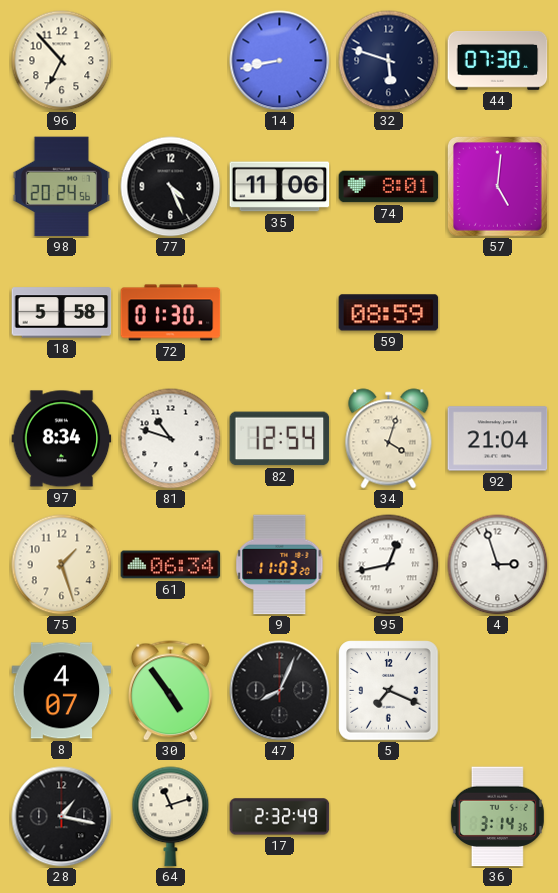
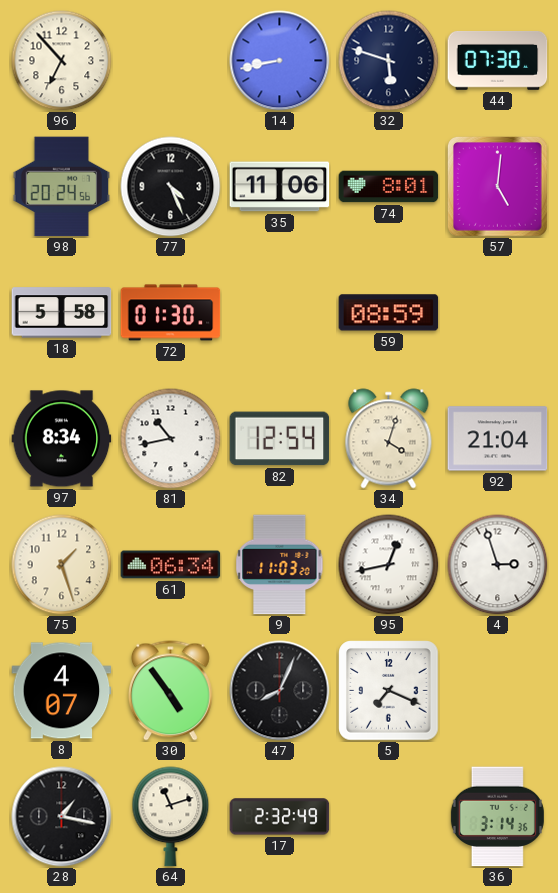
81: 10:48 -> 10:43 (171, 439)
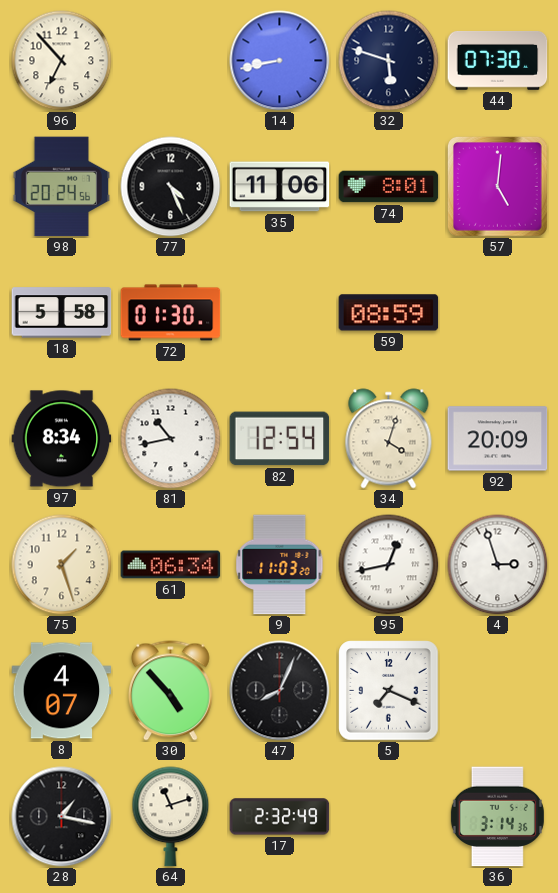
92: 21:04 -> 20:09 (498, 439)
30: 4:54 -> 4:53 (171, 691)
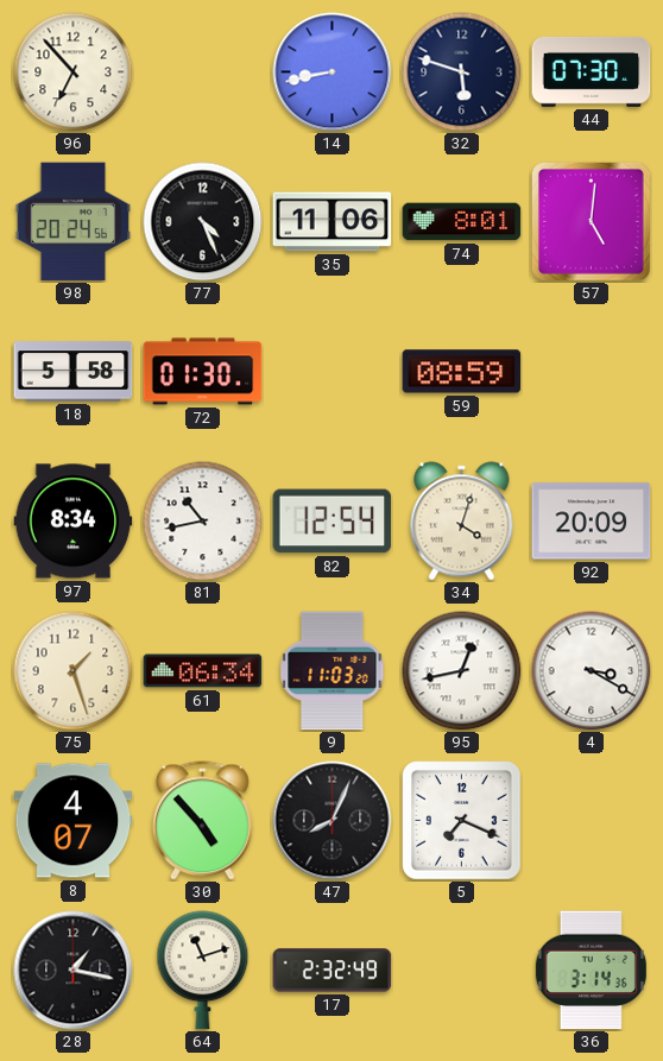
4: 2:57 -> 3:20 (592, 671)
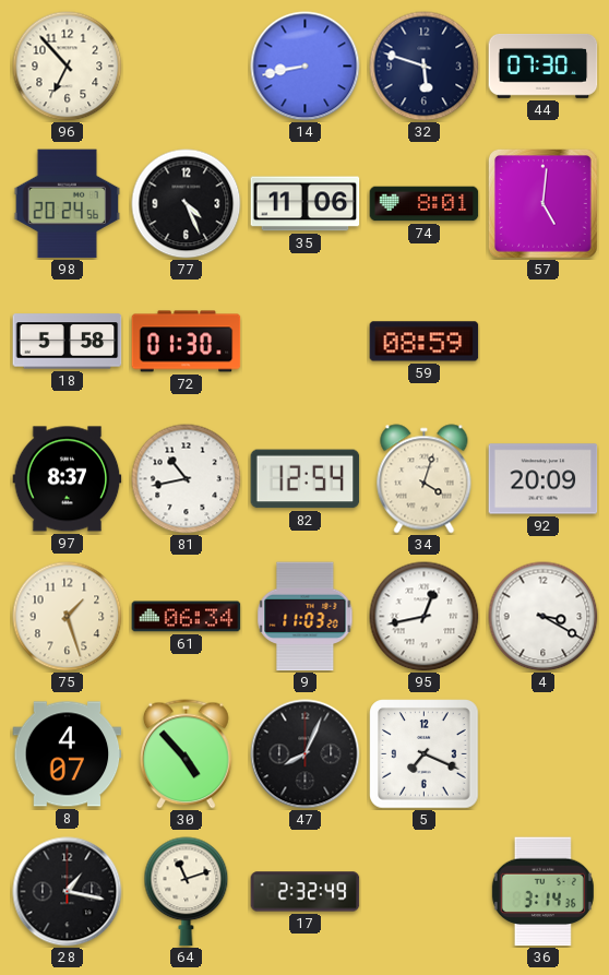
97: 8:34 -> 8:37 (68, 479)
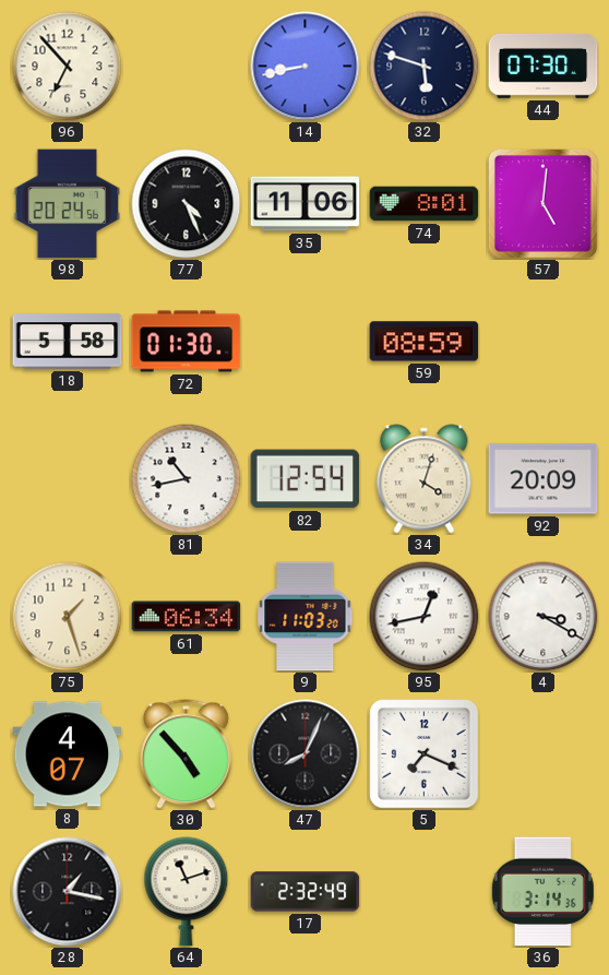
97: 8:37 -> none (68, 479)
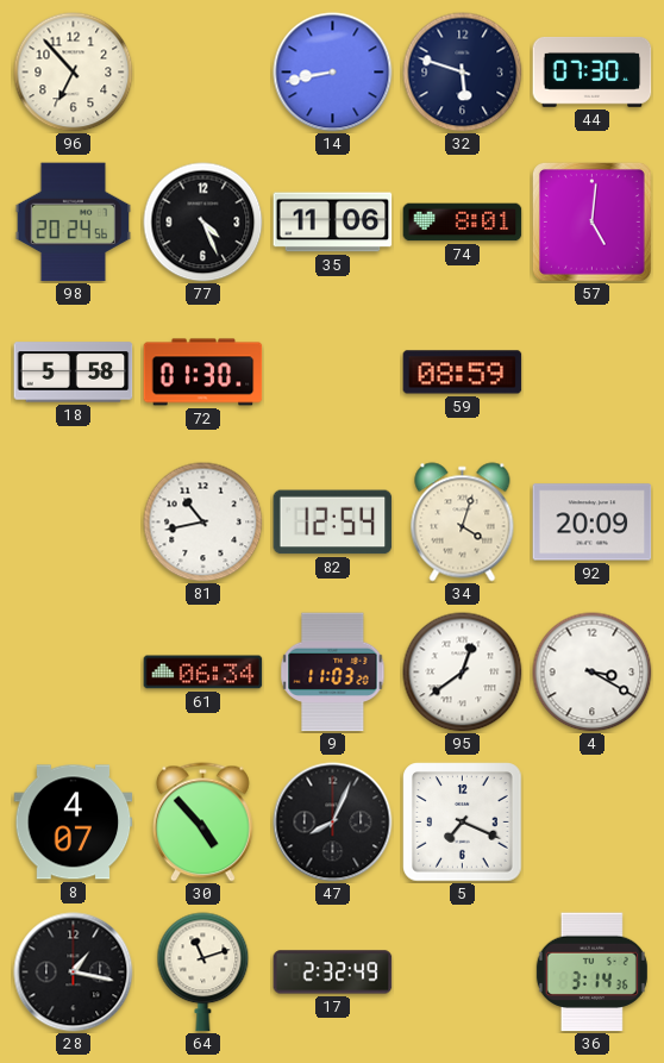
75: 1:27 -> none (68, 617)
95: 12:43 -> 12:39 (463, 673)
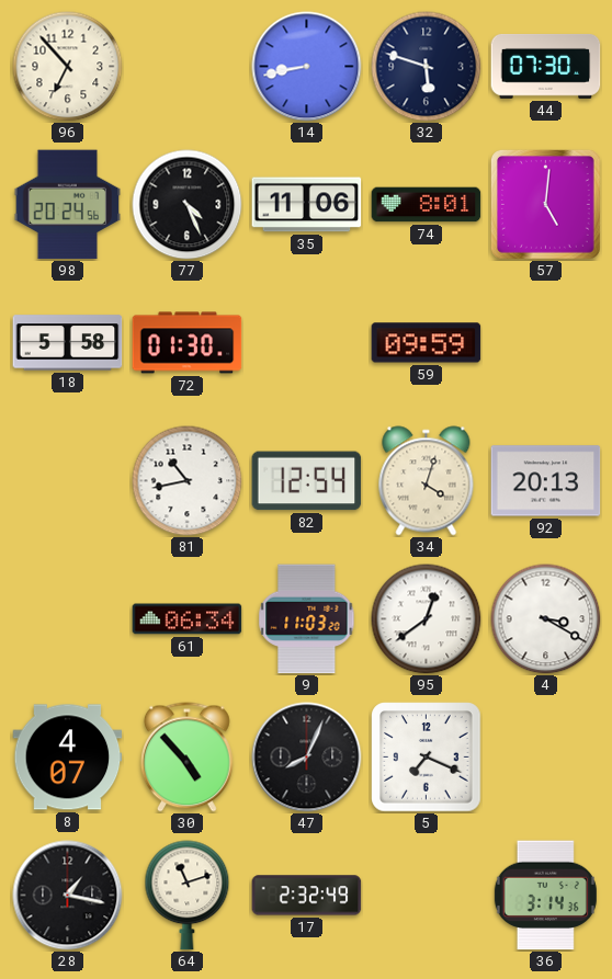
59: 08:59 -> 09:59 (427, 343)
92: 20:09 -> 20:13 (546, 481)
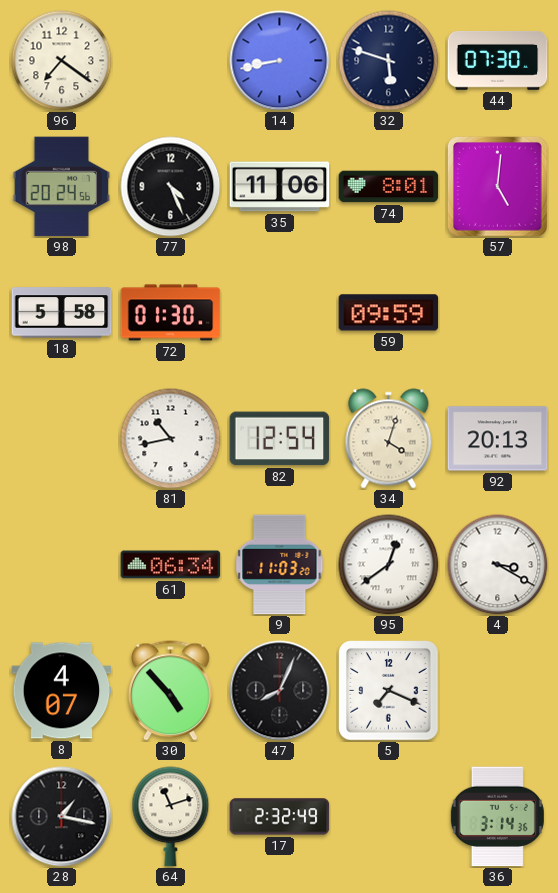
96: 6:53 -> 7:21 (62, 61)
